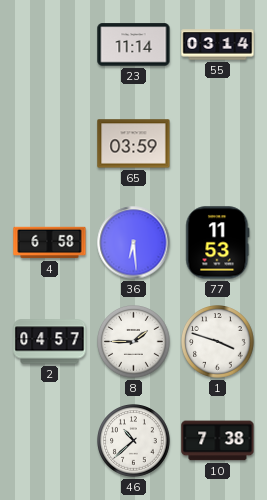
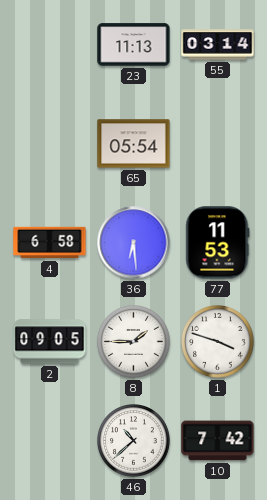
23: 11:14 -> 11:13 (134, 45)
65: 03:59 -> 05:54 (134, 144)
2: 04:57 -> 09:05 (50, 342)
10: 7:38 -> 7:42 (218, 441)
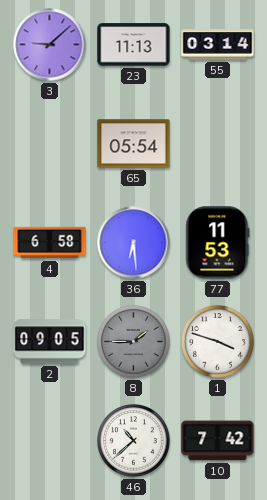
3: none -> 9:08 (50, 45)
8 dial: white -> grey (134, 342)
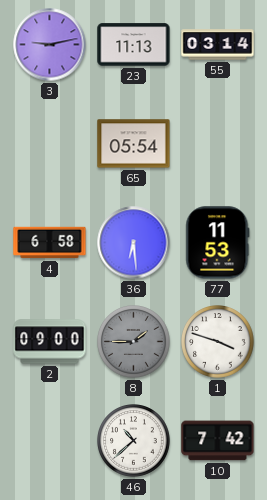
3: 9:08 -> 9:13 (50, 45)
2: 09:05 -> 09:00 (50, 342)
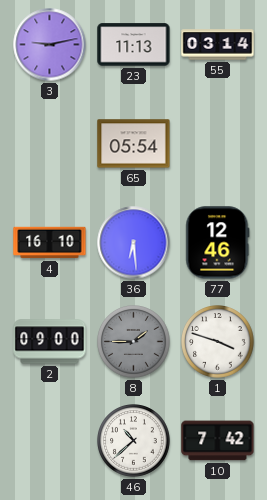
4: 6:58 -> 16:10 (50, 243)
77: 11:53 -> 12:46 (218, 243)
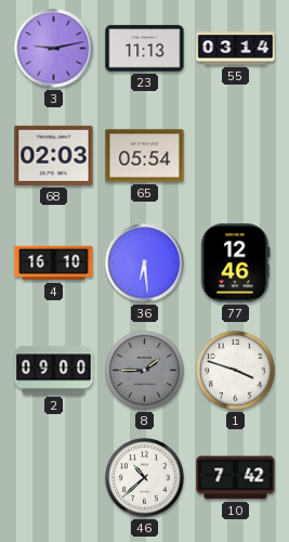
68: none -> 02:03 (54, 155)
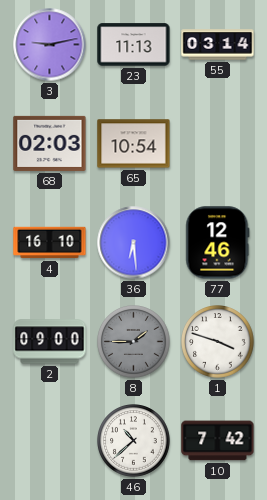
65: 05:54 -> 10:54 (134, 144)
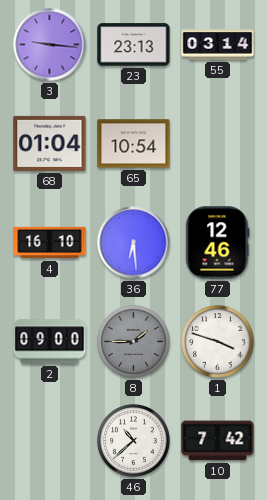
3: 9:13 -> 9:16 (50, 45)
23: 11:13 -> 23:13 (134, 45)
68: 02:03 -> 01:04 (50, 143)
